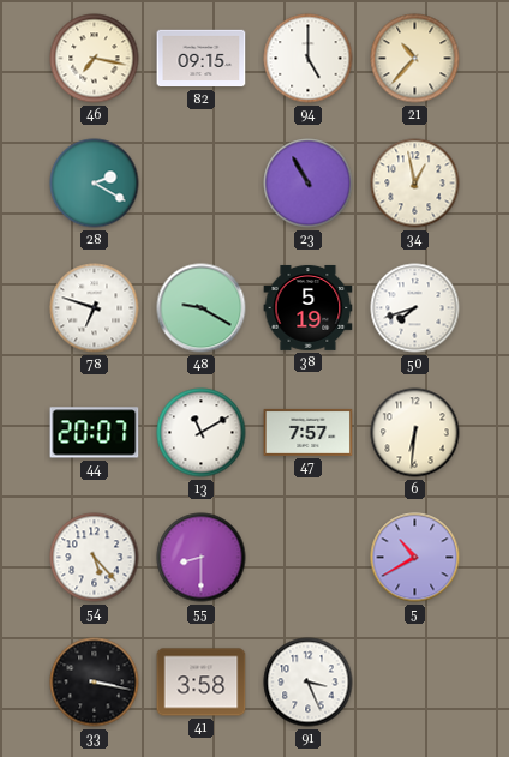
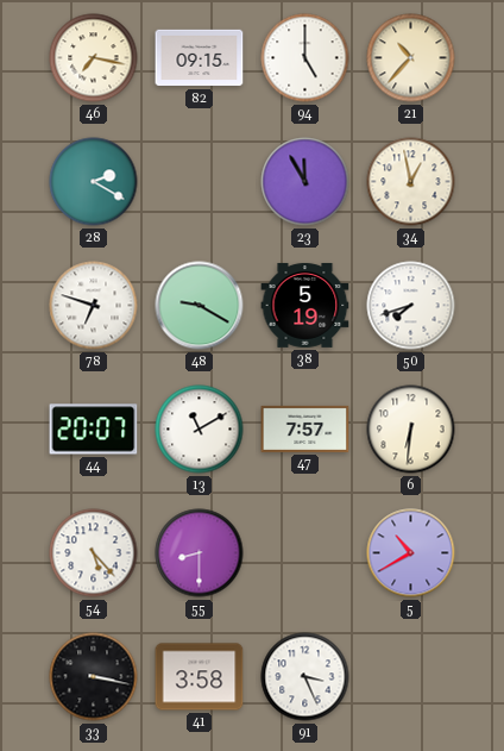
23: 10:55 -> 11:55 (305, 182)
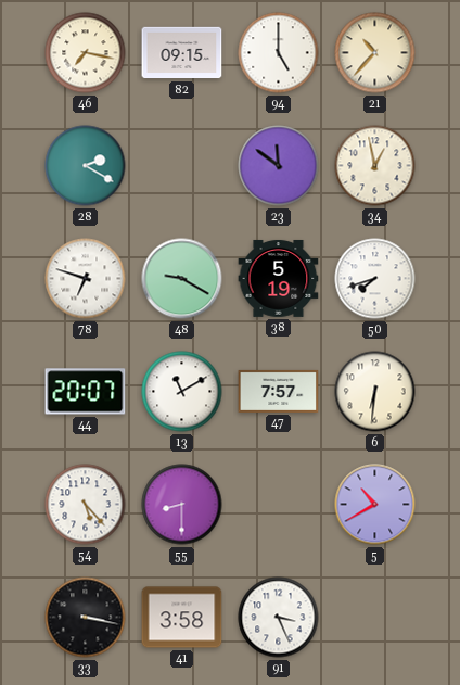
23: 11:55 -> 11:51 (279, 166)
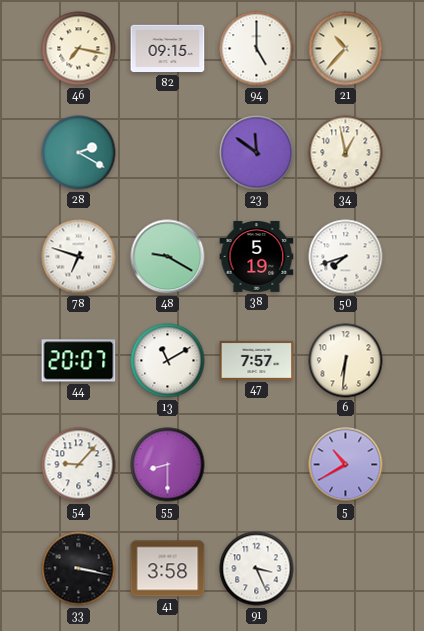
54: 5:23 -> 9:07 (79, 465)
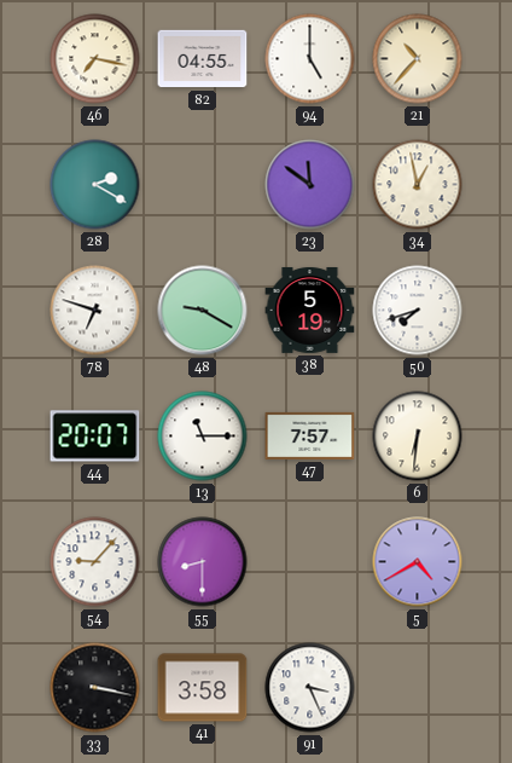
82: 09:15 -> 04:55 (203, 59)
13: 11:10 -> 11:15 (203, 437)
5: 10:40 -> 4:40 (418, 562)
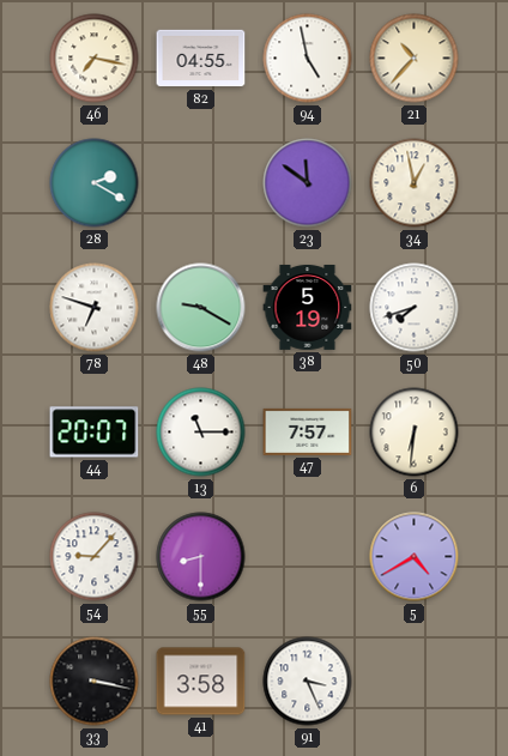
94: 5:00 -> 4:58 (308, 59)
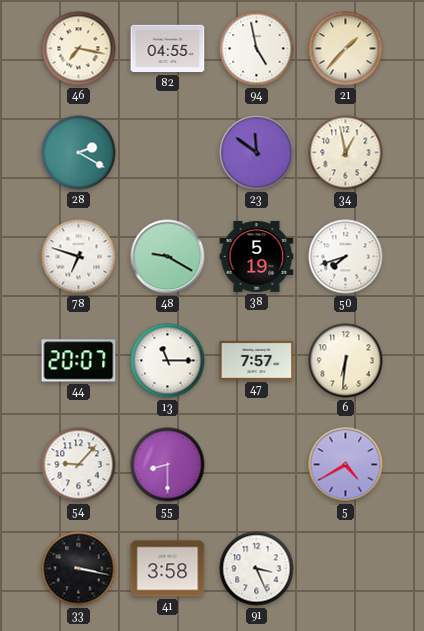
21: 10:37 -> 1:37 (346, 49)
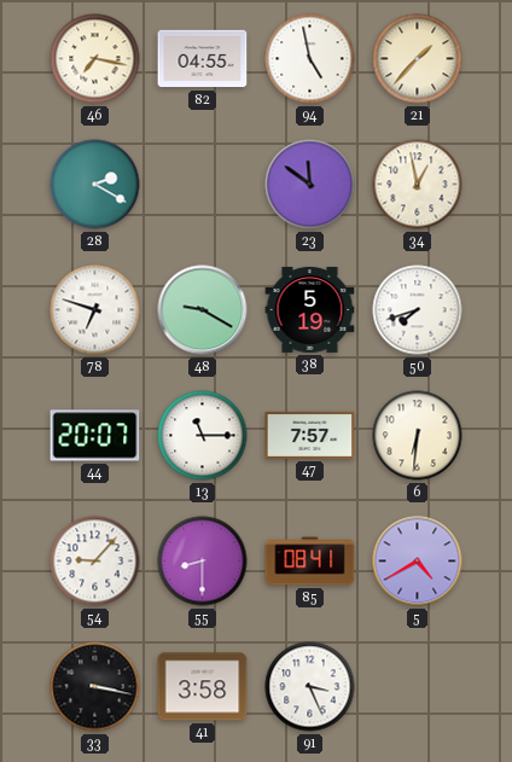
85: none -> 08:41 (310, 562)
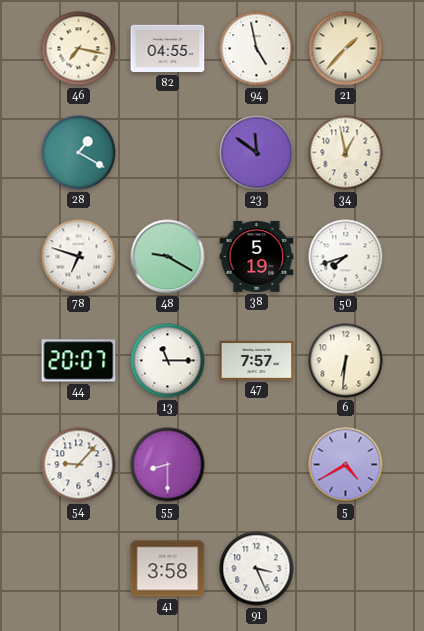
28: 2:20 -> 1:20 (79, 153)
85: 08:41 -> none (310, 562)
33: 3:17 -> none (95, 687)
